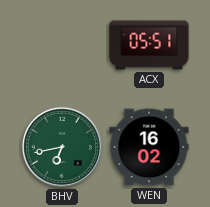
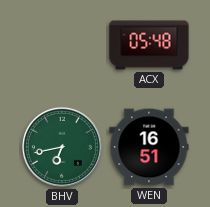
ACX: 05:51 -> 05:48 (149, 45)
WEN: 16:02 -> 16:51 (149, 147)
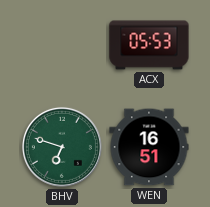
ACX: 05:48 -> 05:53 (149, 45)
BHV: 6:43 -> 6:48 (62, 147)
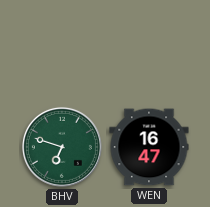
ACX: 05:53 -> none (149, 45)
WEN: 16:51 -> 16:47 (149, 147)
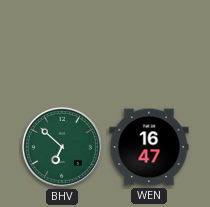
BHV: 6:48 -> 6:52 (62, 147)
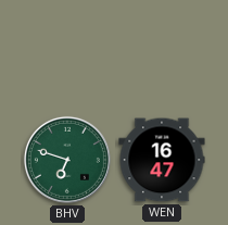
BHV: 6:52 -> 6:48 (67, 160)
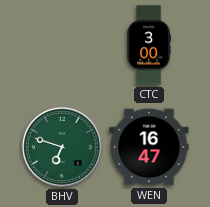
CTC: none -> 3:00 (148, 45)
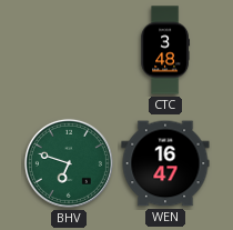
CTC: 3:00 -> 3:48 (164, 50)
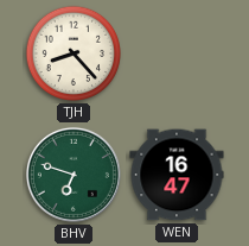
TJH: none -> 8:23 (74, 53)
CTC: 3:48 -> none (164, 50)
